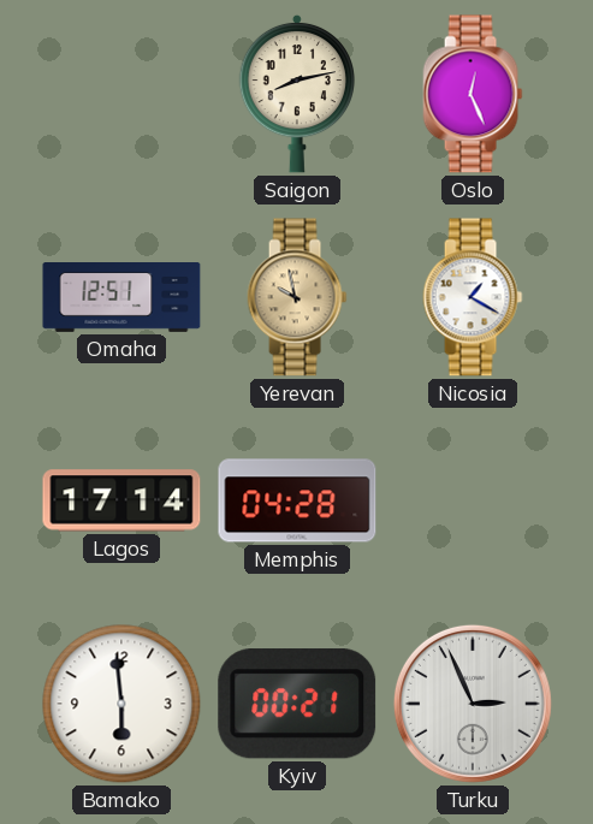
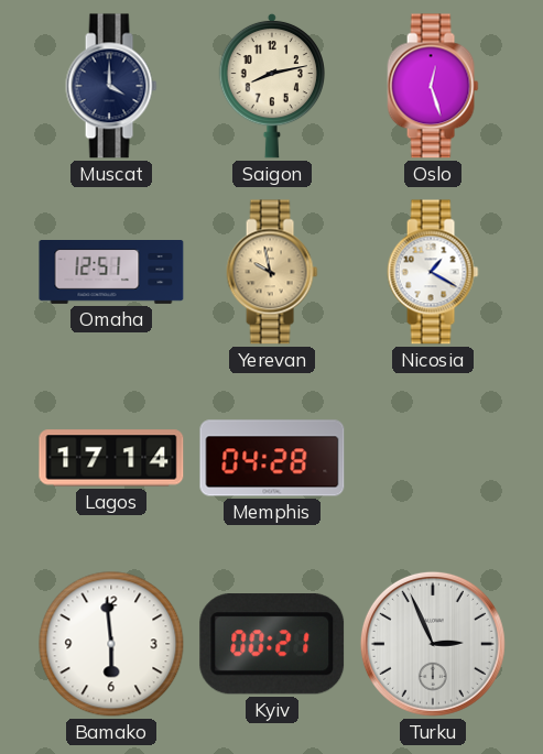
Muscat: none -> 4:00 (111, 86)
Oslo: 12:26 -> 12:27 (433, 86)
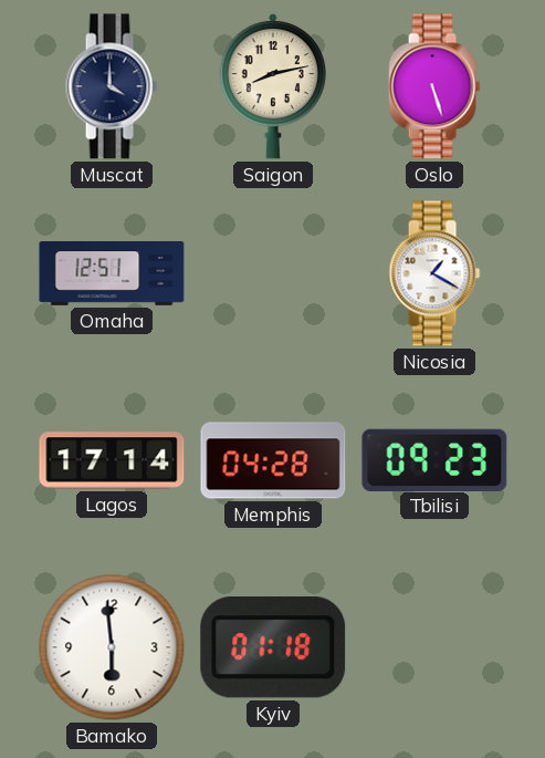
Oslo: 12:27 -> 5:27 (434, 86)
Yerevan: 9:58 -> none (272, 272)
Tbilisi: none -> 09:23 (434, 459)
Kyiv: 00:21 -> 01:18 (273, 647)
Turku: 2:56 -> none (433, 644)
